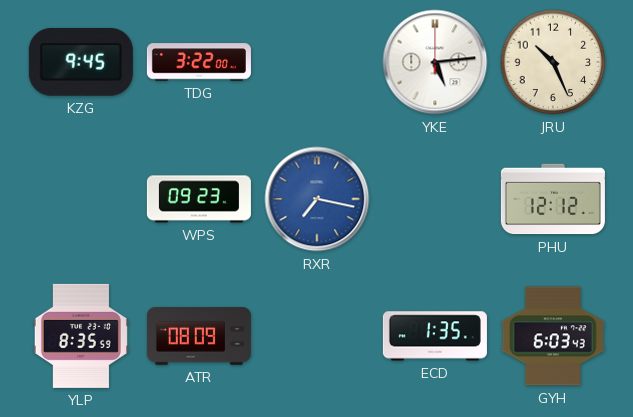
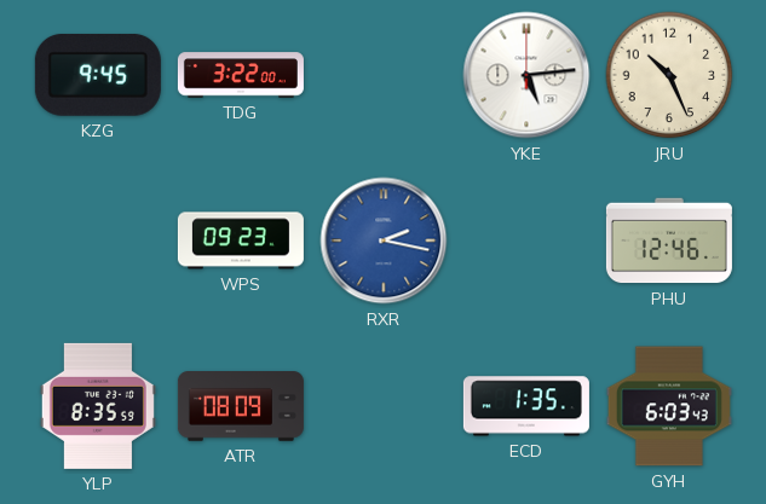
RXR: 7:17 -> 2:17 (384, 241)
PHU: 12:12 -> 12:46 (669, 241)
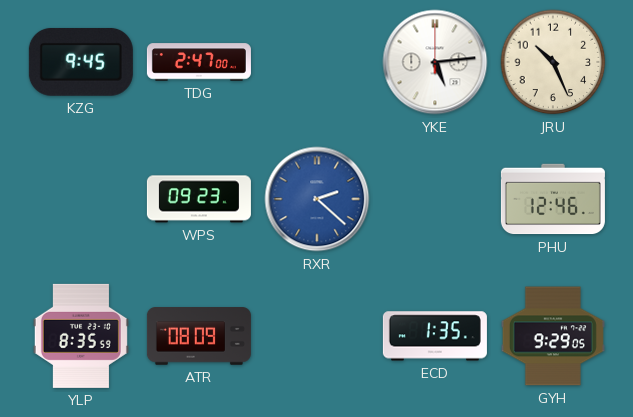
TDG: 3:22 -> 2:47 (199, 62)
RXR: 2:17 -> 2:22 (317, 199)
GYH: 6:03 -> 9:29 (553, 336)
